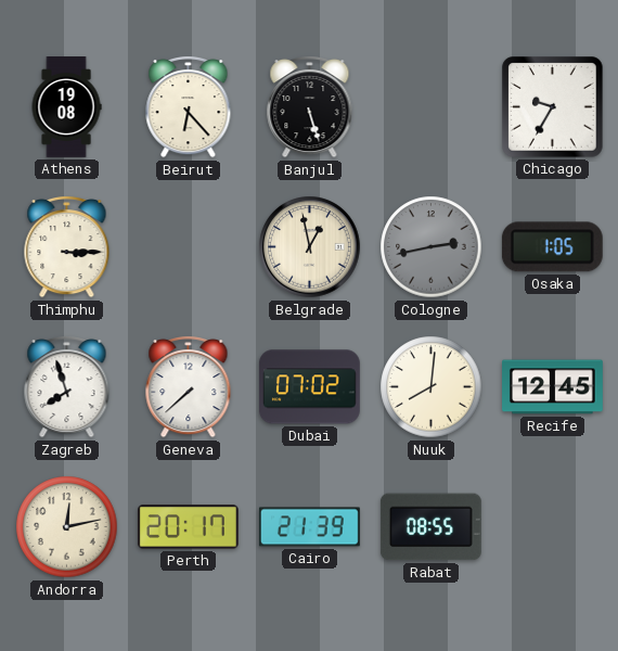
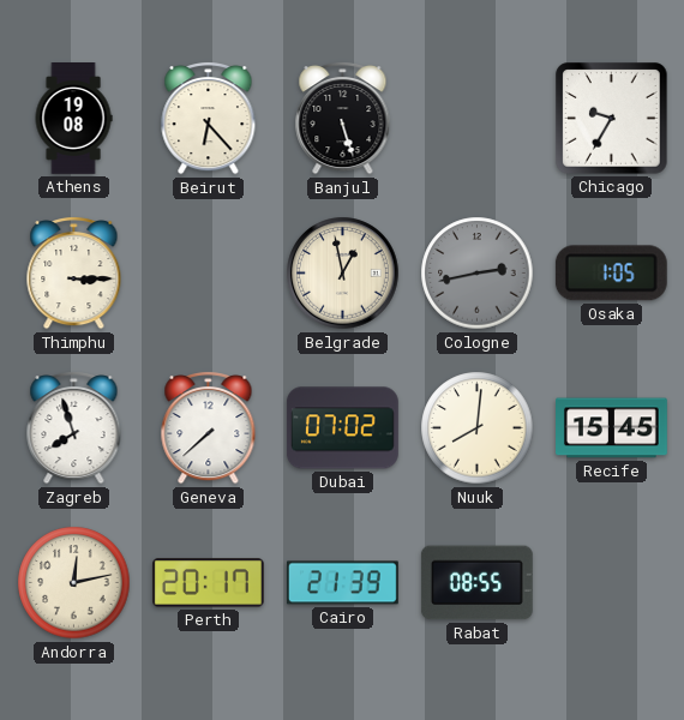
Recife: 12:45 -> 15:45 (612, 428)
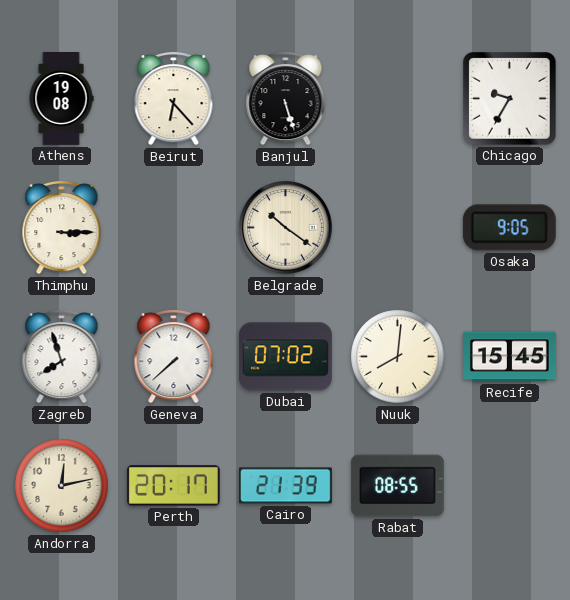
Belgrade: 12:58 -> 10:21 (286, 228)
Cologne: 2:43 -> none (478, 274)
Osaka: 1:05 -> 9:05 (509, 228)
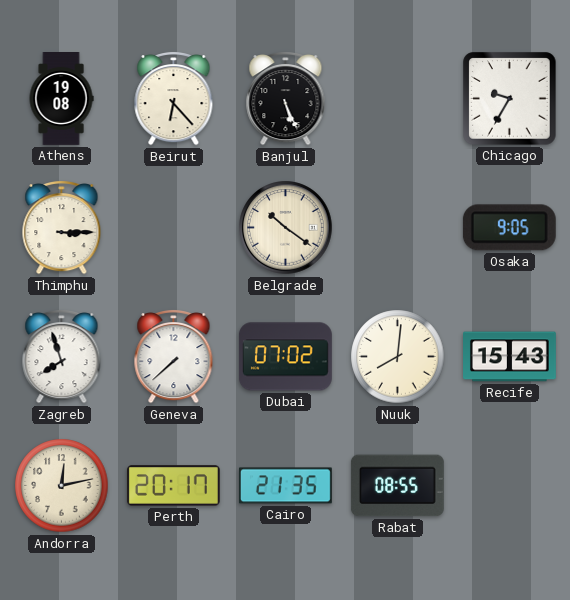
Banjul: 5:27 -> 5:26 (286, 98)
Recife: 15:45 -> 15:43 (510, 357)
Cairo: 21:39 -> 21:35 (285, 486)
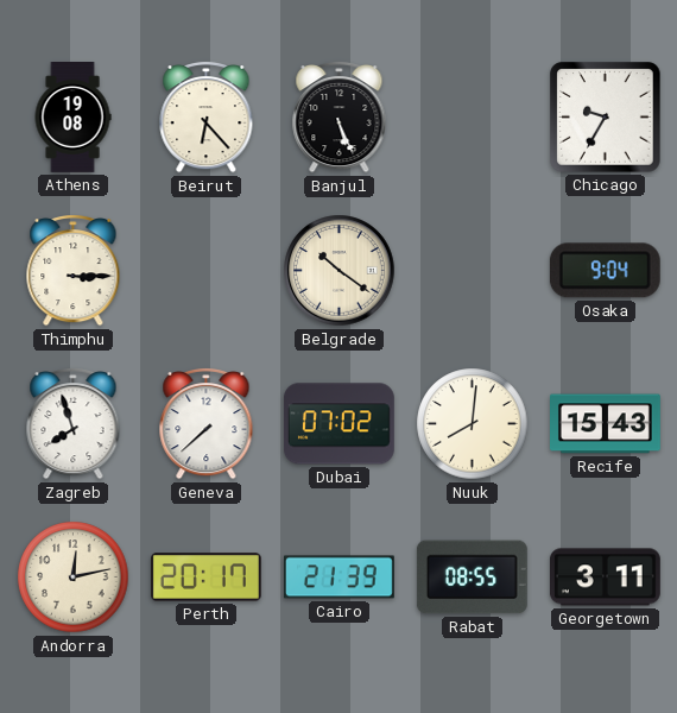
Osaka: 9:05 -> 9:04 (605, 271)
Cairo: 21:35 -> 21:39 (338, 578)
Georgetown: none -> 3:11 (605, 578)
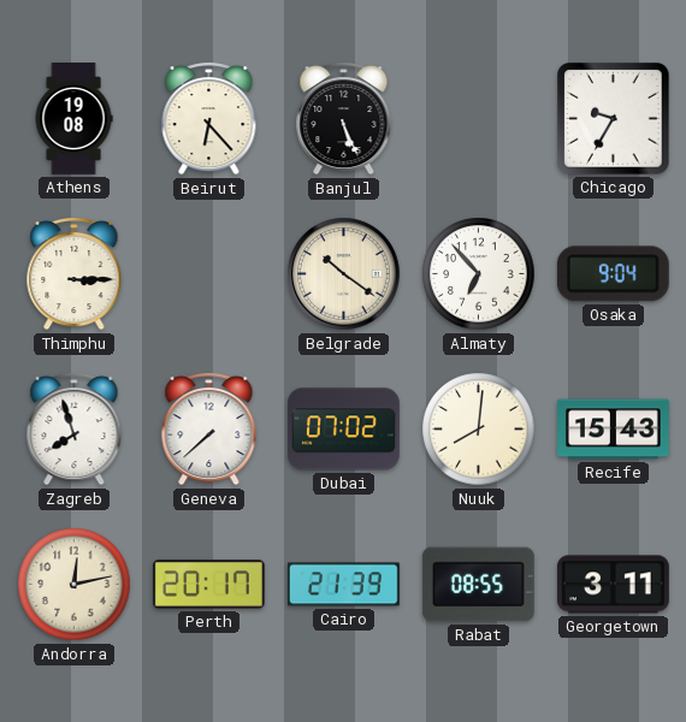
Almaty: none -> 6:53 (479, 274)
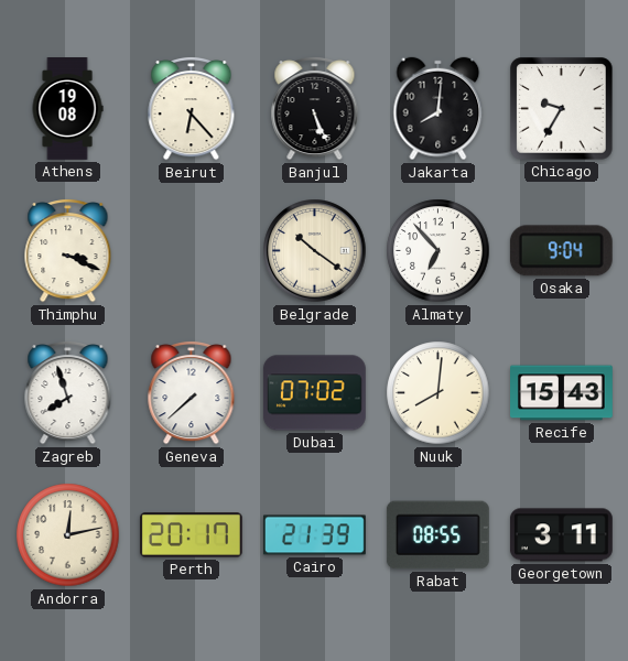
Jakarta: none -> 8:01 (438, 109)
Thimphu: 3:15 -> 3:19 (68, 250)
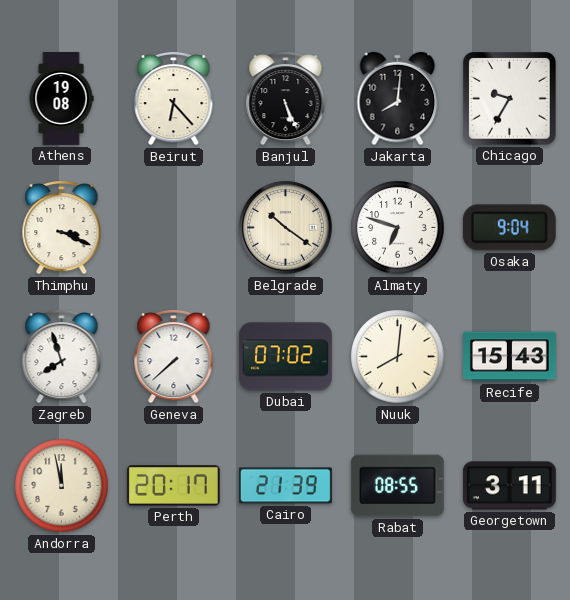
Almaty: 6:53 -> 6:48 (398, 228)
Andorra: 12:13 -> 11:58 (62, 486)
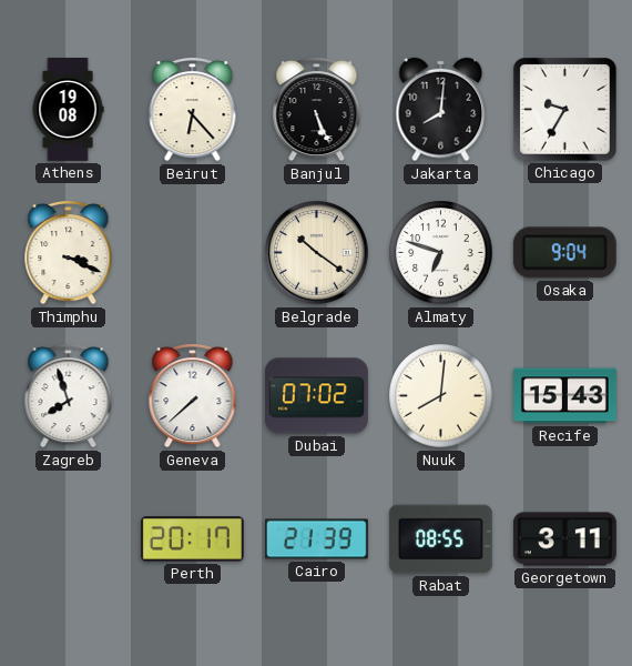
Andorra: 11:58 -> none (62, 486)
